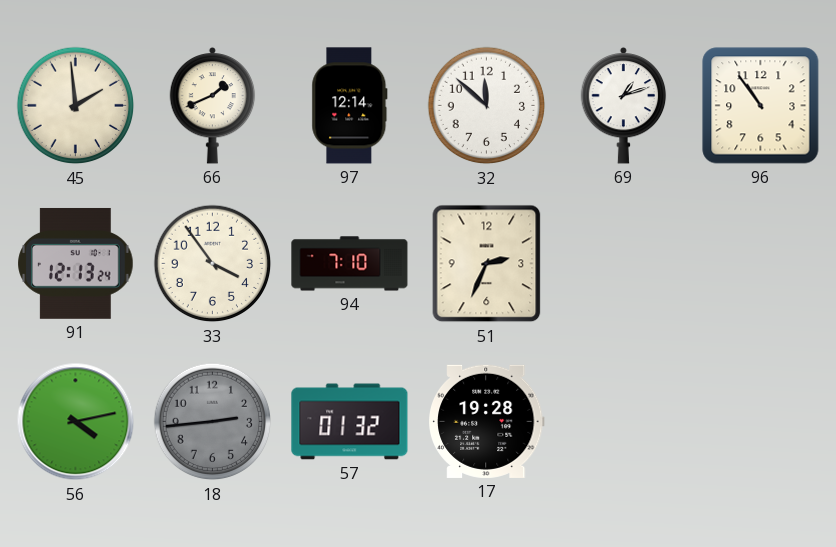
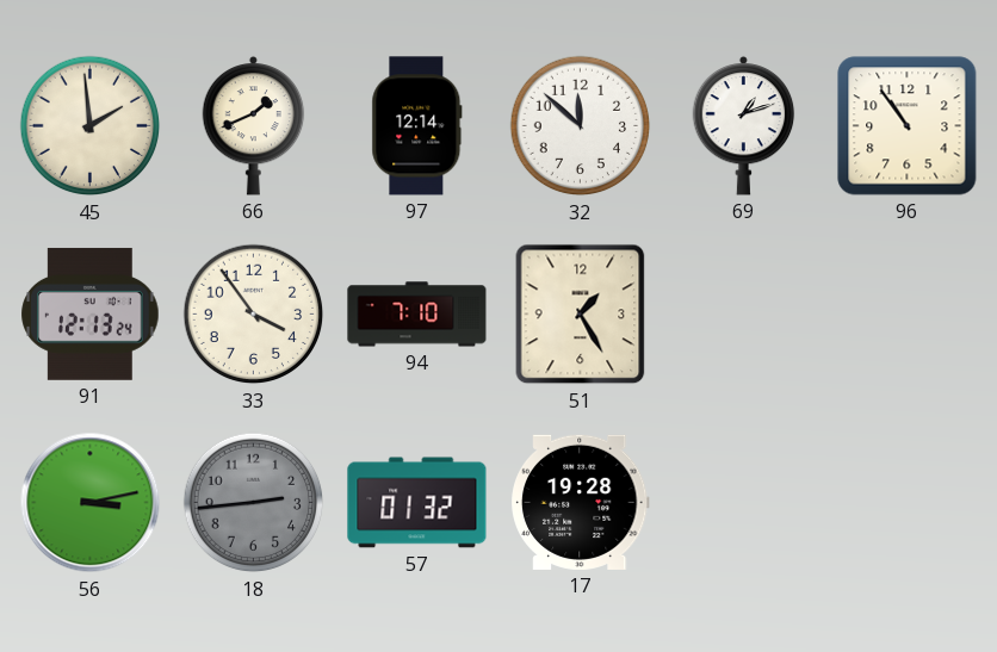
51: 2:34 -> 1:25 (581, 315)
56: 4:13 -> 3:13 (91, 503)
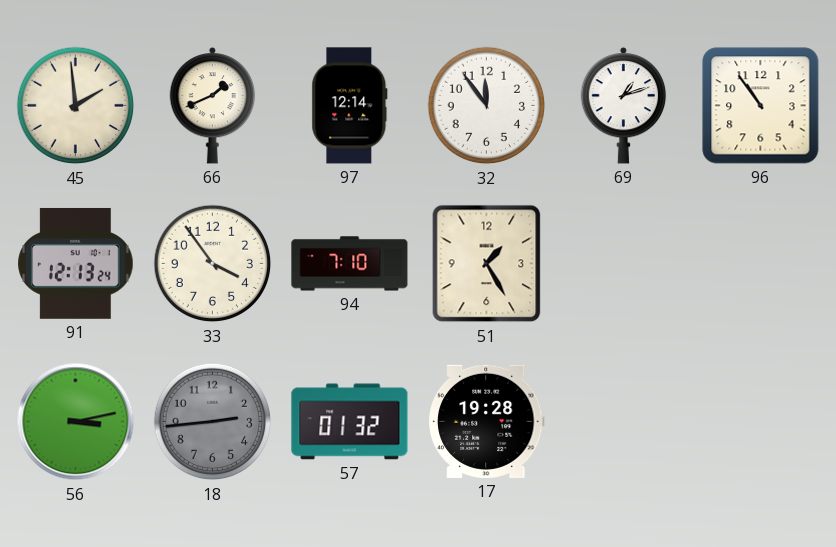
32: 11:52 -> 11:54 (487, 106)
